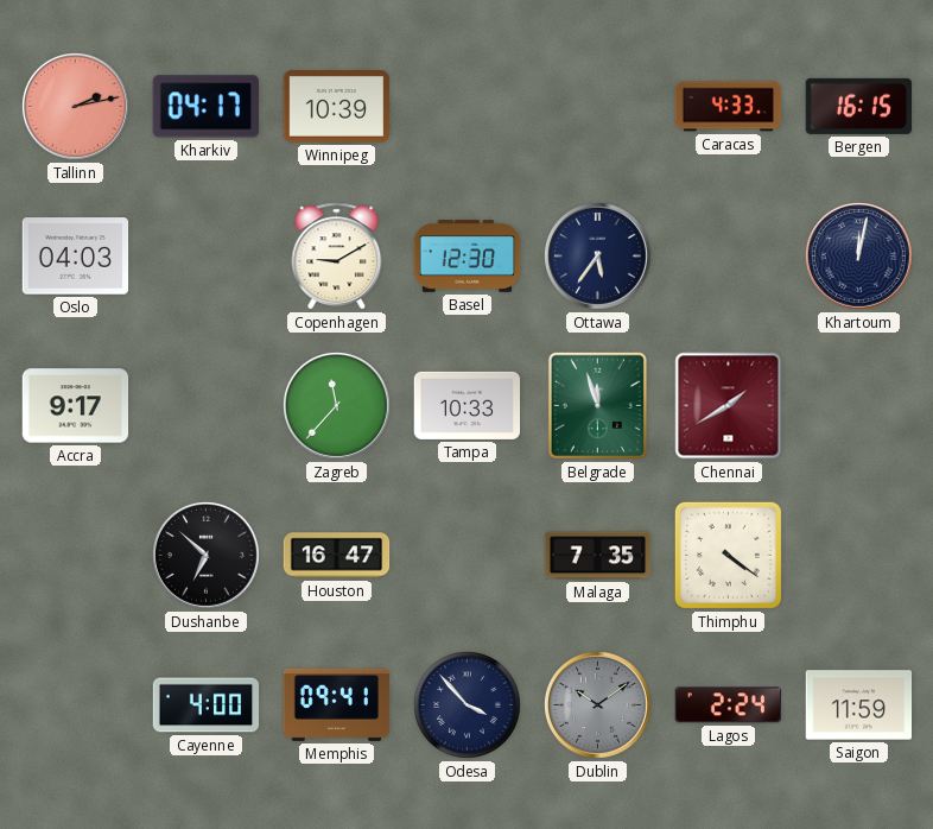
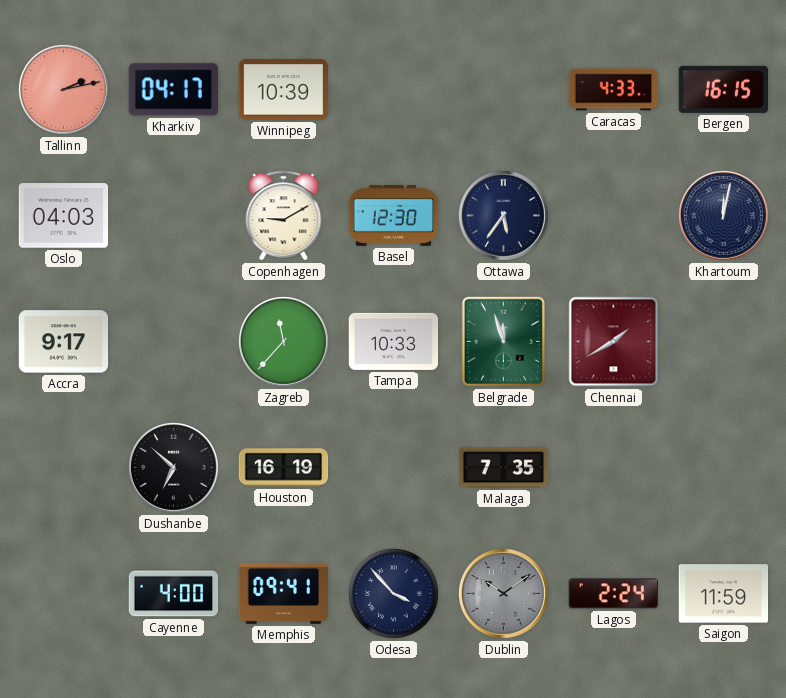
Houston: 16:47 -> 16:19 (284, 468)
Thimphu: 4:21 -> none (728, 555)
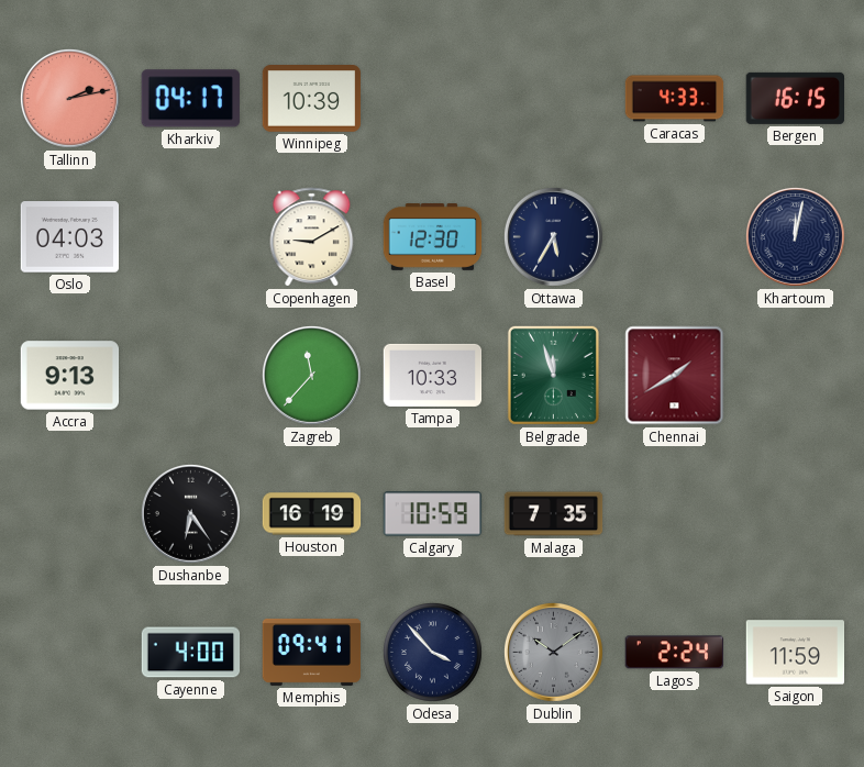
Ottawa: 5:36 -> 5:35 (553, 236)
Accra: 9:17 -> 9:13 (70, 376)
Dushanbe: 6:52 -> 6:24 (190, 513)
Calgary: none -> 10:59 (433, 514)
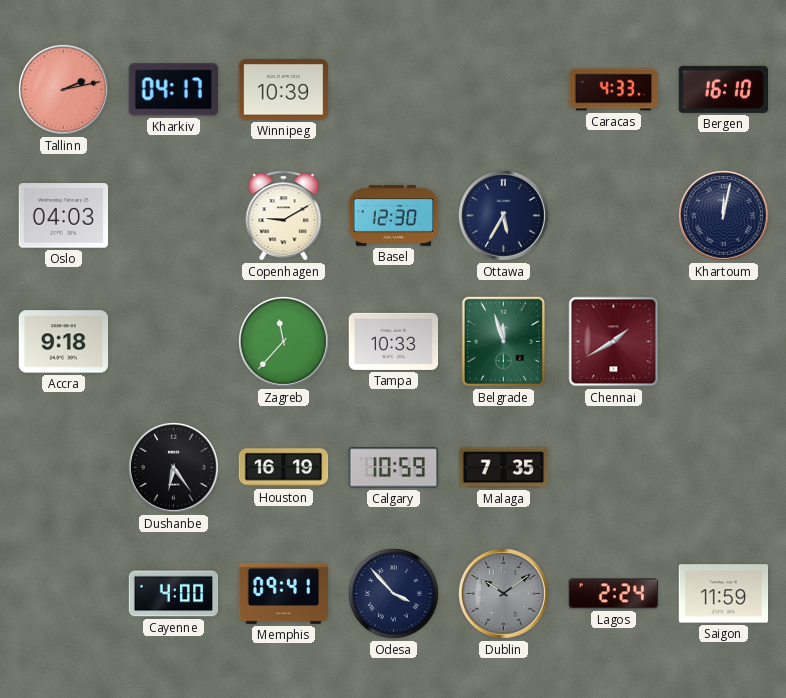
Bergen: 16:15 -> 16:10 (723, 89)
Accra: 9:13 -> 9:18 (64, 342)
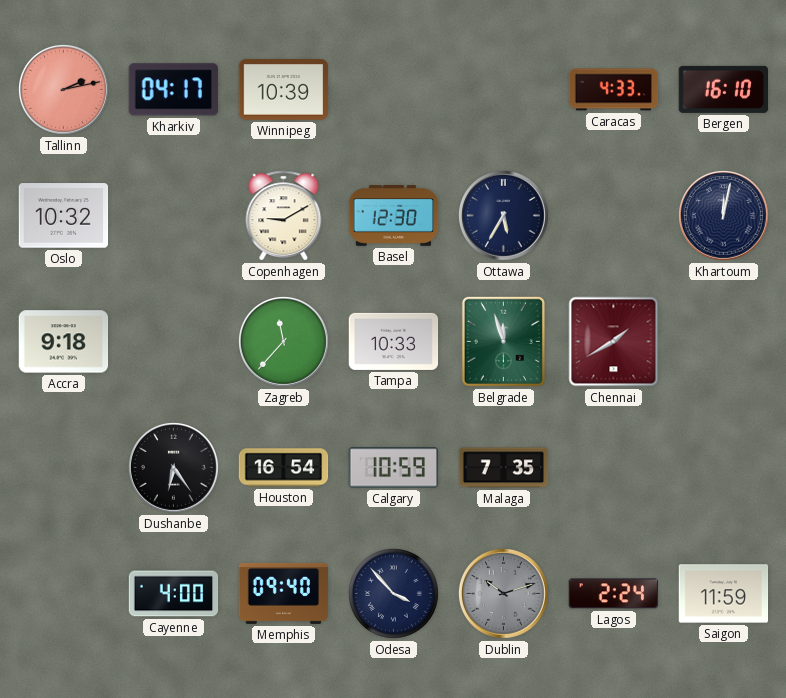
Oslo: 04:03 -> 10:32 (64, 216)
Houston: 16:19 -> 16:54 (284, 468)
Memphis: 09:41 -> 09:40 (284, 593)
Dublin: 10:09 -> 10:12 (503, 593)
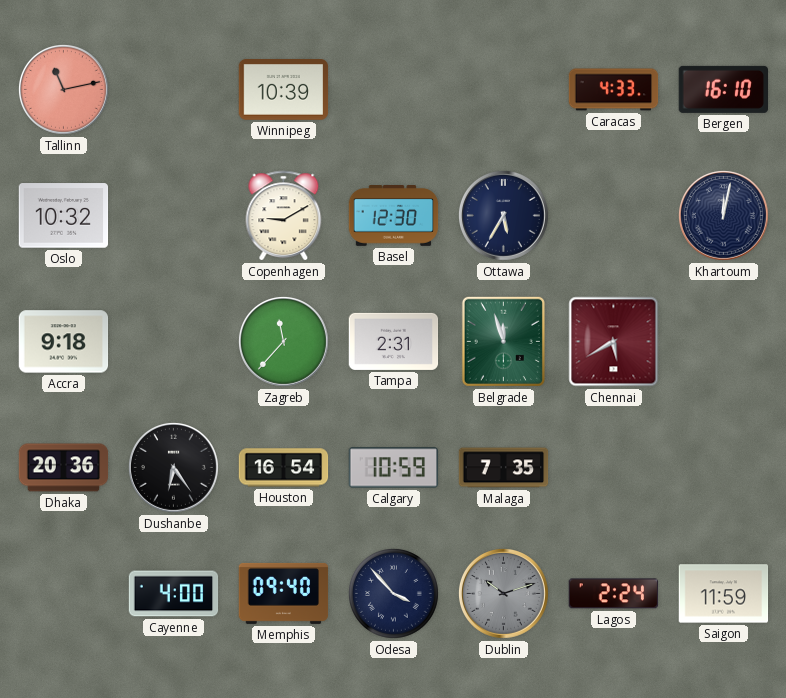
Tallinn: 2:13 -> 11:13 (63, 89)
Kharkiv: 04:17 -> none (173, 90)
Tampa: 10:33 -> 2:31 (394, 341)
Chennai: 1:40 -> 5:40 (614, 342)
Dhaka: none -> 20:36 (64, 468)
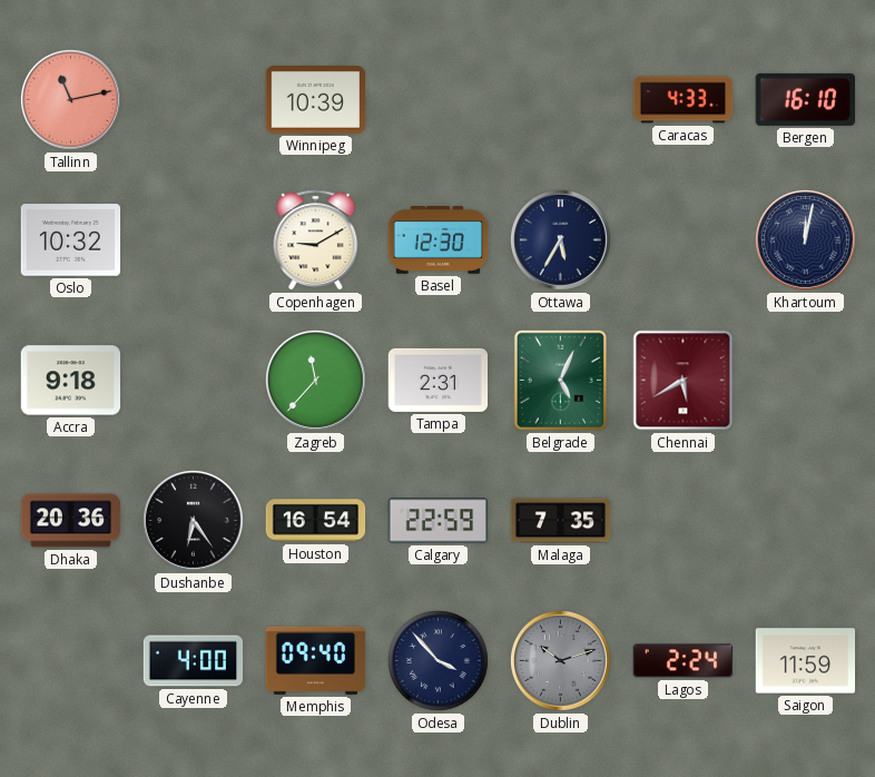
Belgrade: 11:57 -> 5:04 (560, 380)
Calgary: 10:59 -> 22:59 (439, 521)
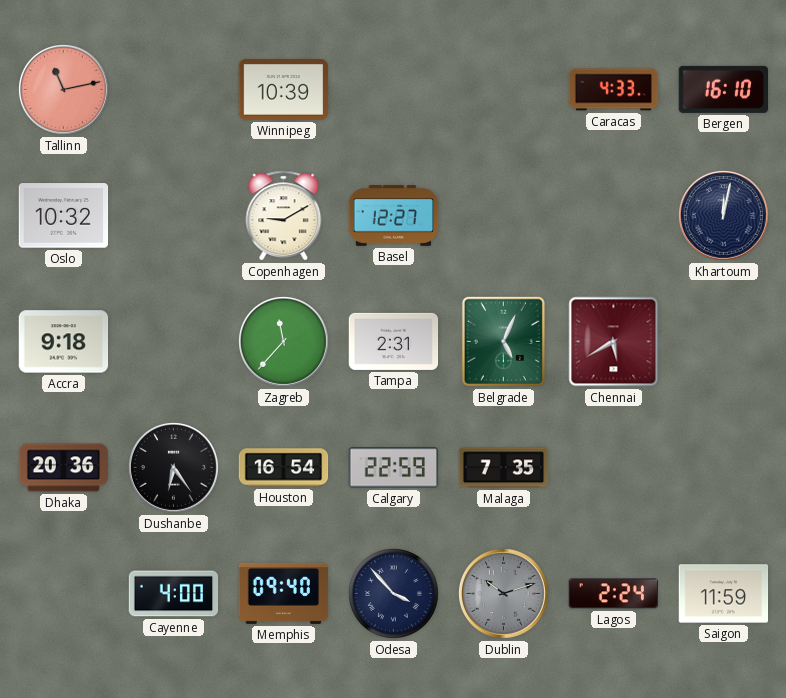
Basel: 12:30 -> 12:27 (394, 216)
Ottawa: 5:35 -> none (560, 239)
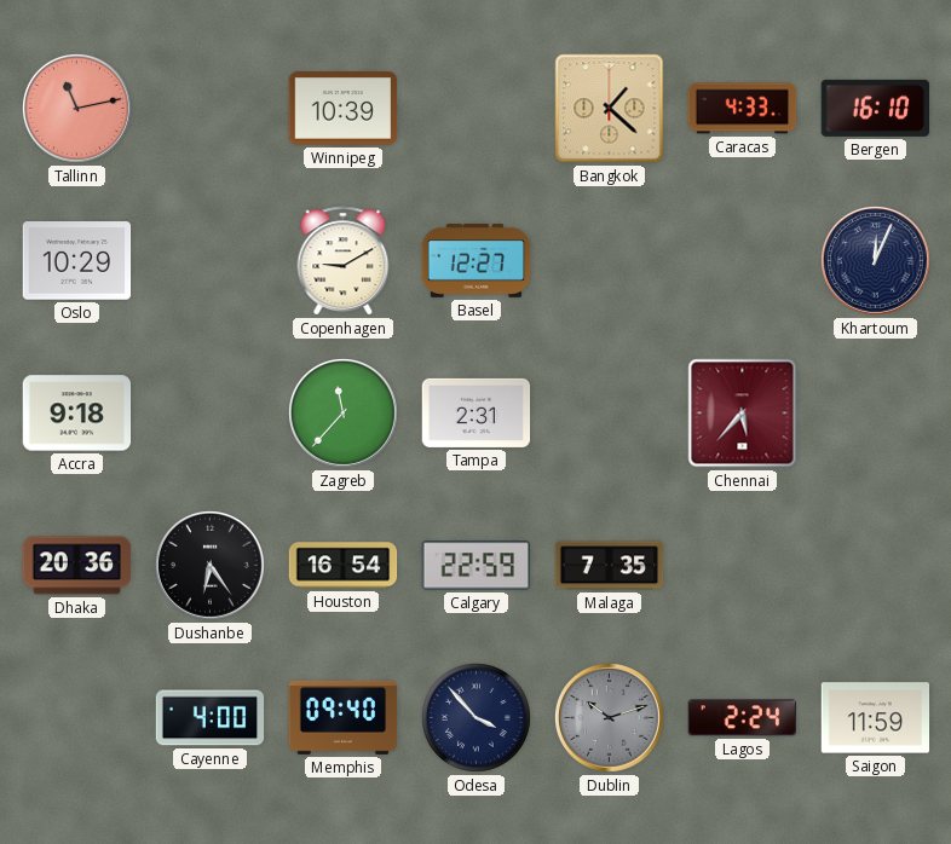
Bangkok: none -> 1:22 (610, 109)
Oslo: 10:32 -> 10:29 (77, 261)
Khartoum: 12:02 -> 12:04 (875, 260)
Belgrade: 5:04 -> none (503, 341)
Chennai: 5:40 -> 5:37 (743, 414)
